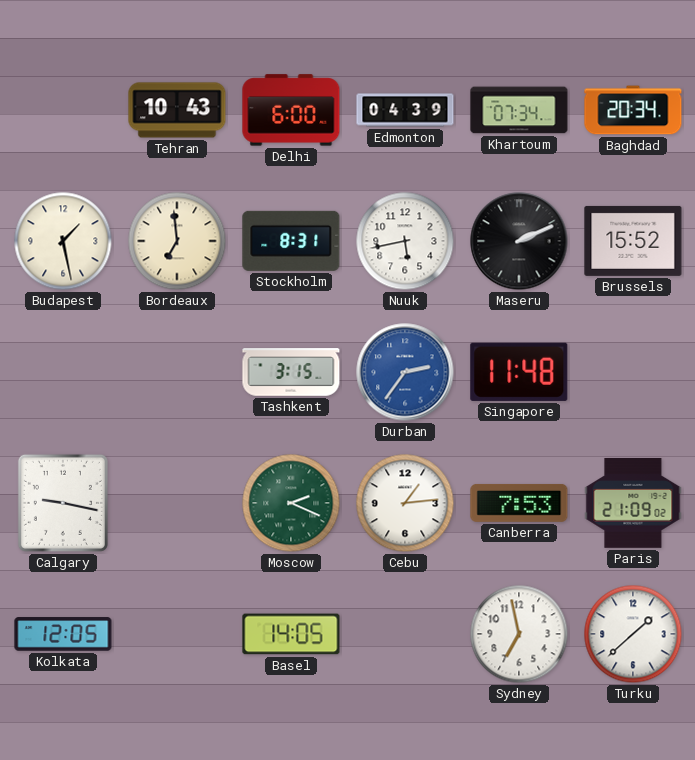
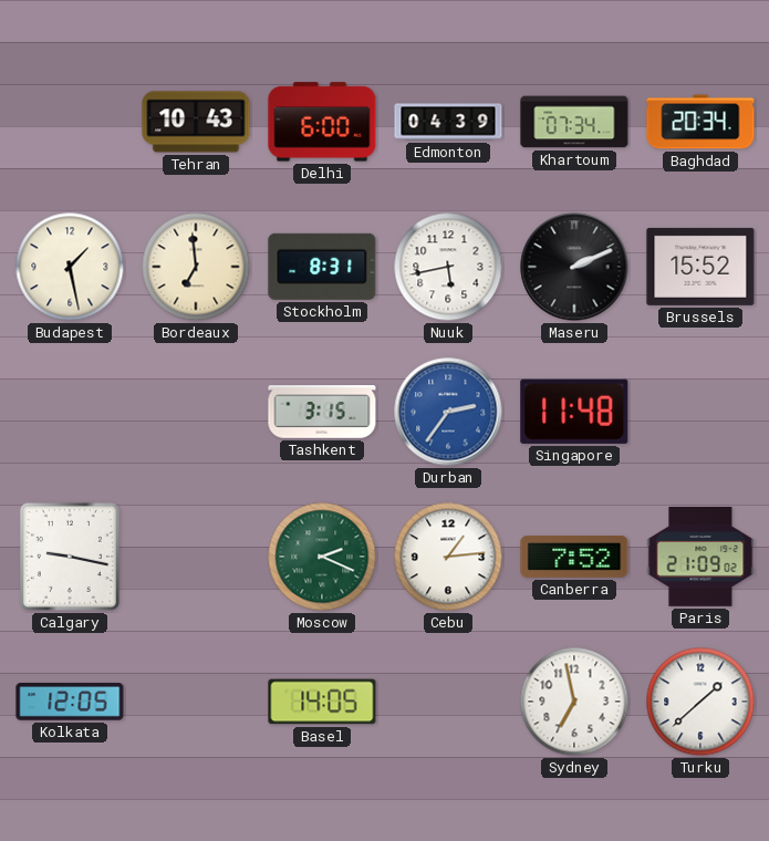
Canberra: 7:53 -> 7:52 (574, 557)
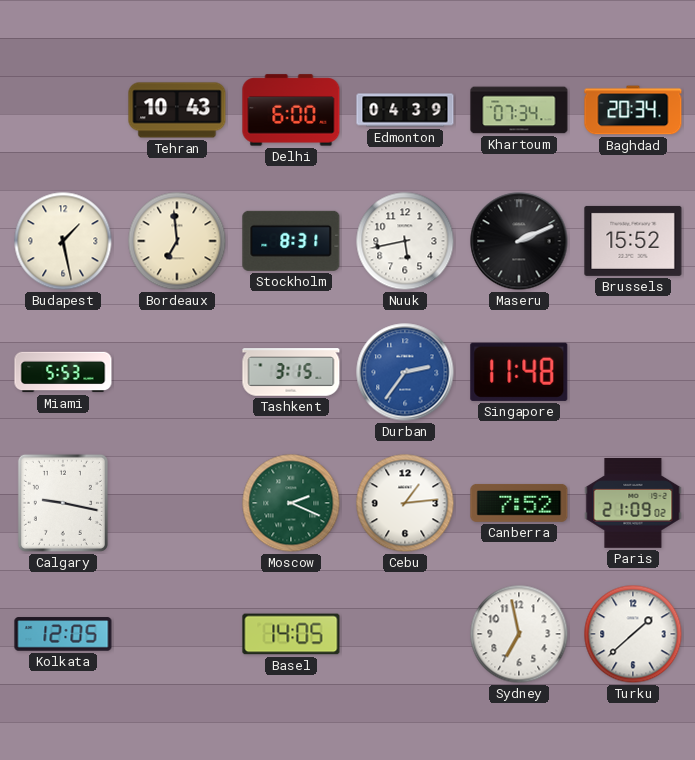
Miami: none -> 5:53 (63, 372)
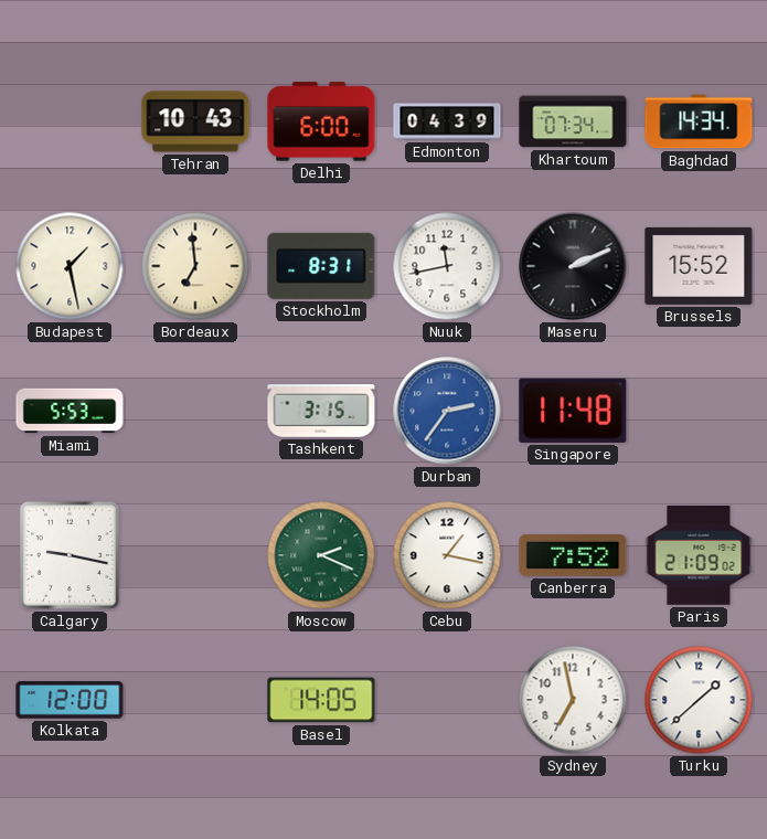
Baghdad: 20:34 -> 14:34 (699, 121)
Nuuk: 5:43 -> 11:43 (447, 266)
Cebu: 1:14 -> 1:17 (447, 555)
Kolkata: 12:05 -> 12:00 (70, 700)
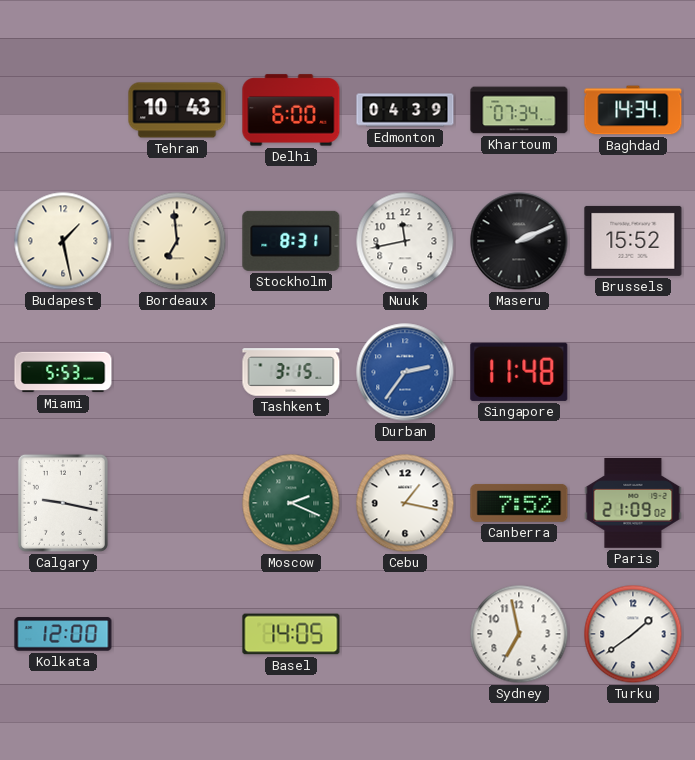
Turku: 1:38 -> 1:39 (633, 634)
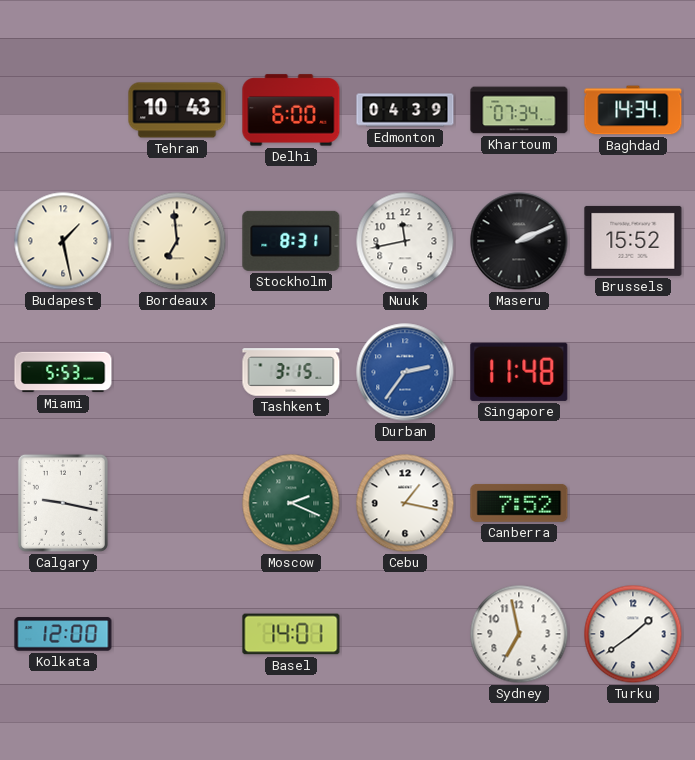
Paris: 21:09 -> none (633, 504)
Basel: 14:05 -> 14:01 (291, 634)
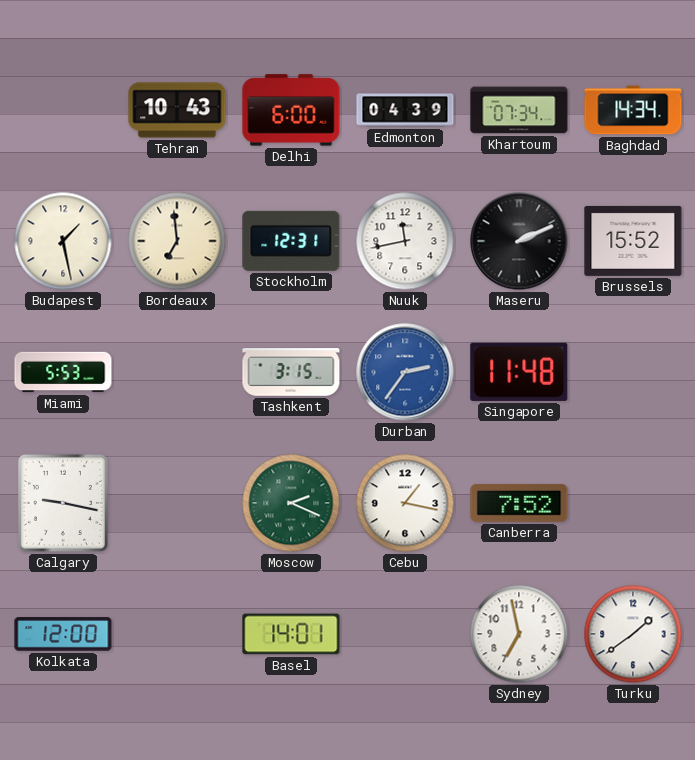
Stockholm: 8:31 -> 12:31 (291, 241)
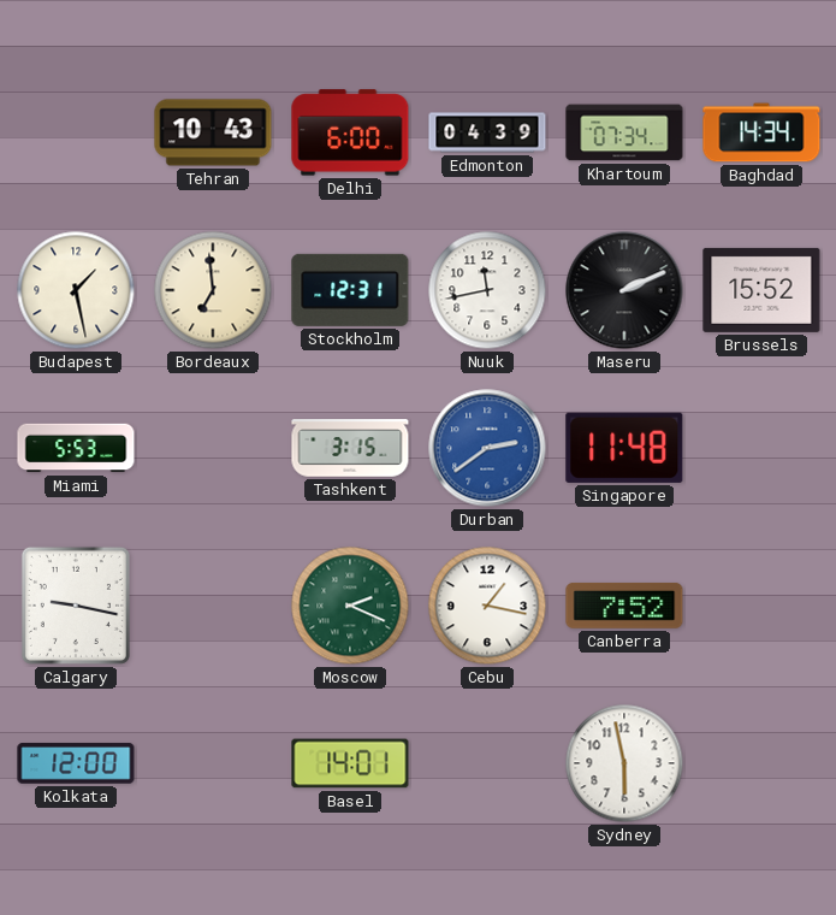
Durban: 2:36 -> 2:39 (487, 448)
Sydney: 6:58 -> 5:58 (624, 763)
Turku: 1:39 -> none (633, 634)
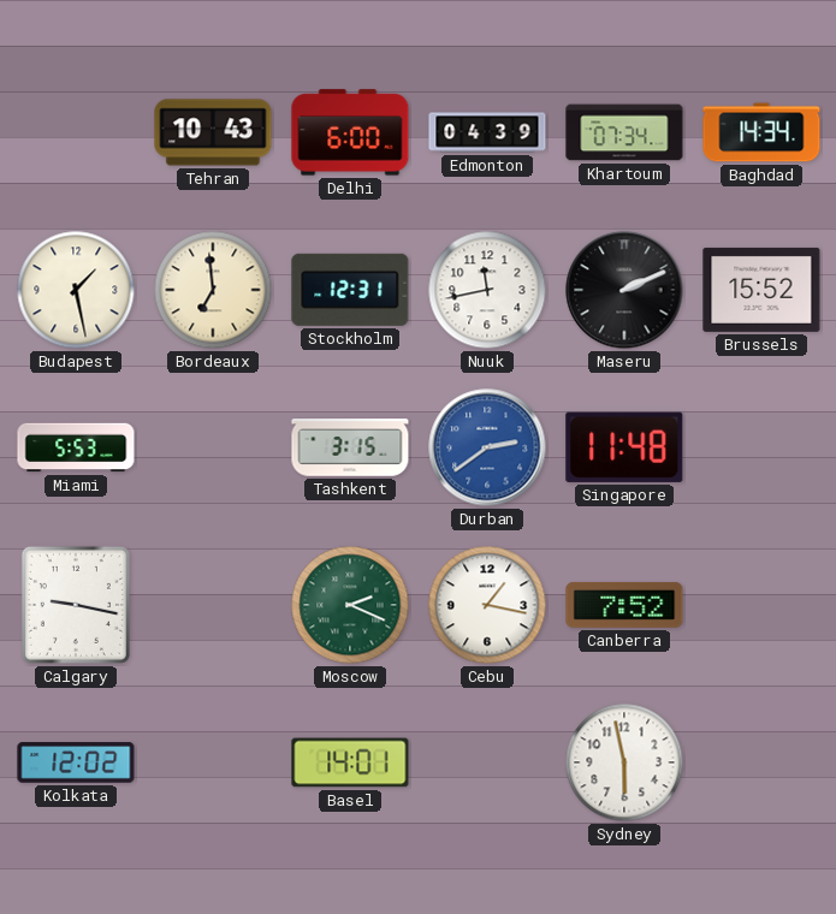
Kolkata: 12:00 -> 12:02 (76, 762)
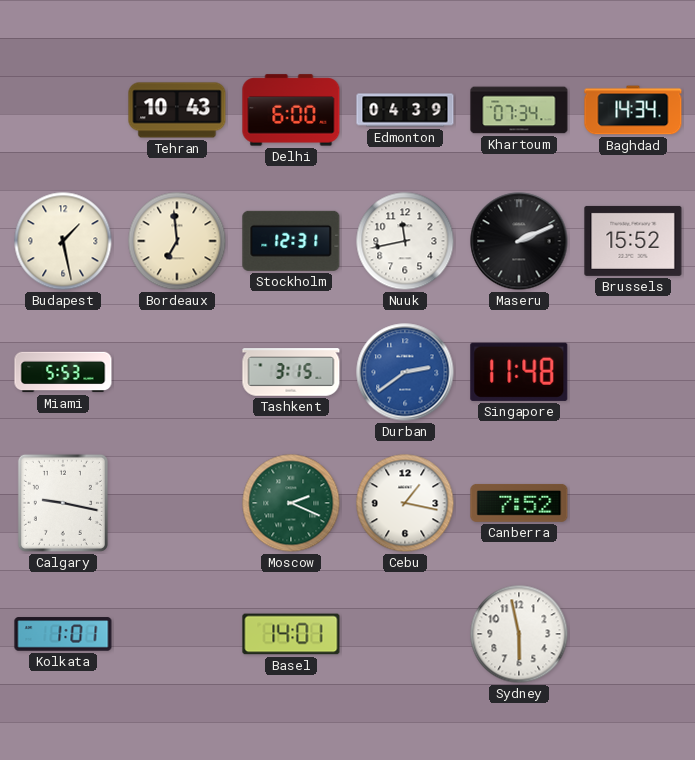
Kolkata: 12:02 -> 1:01 (63, 634)
